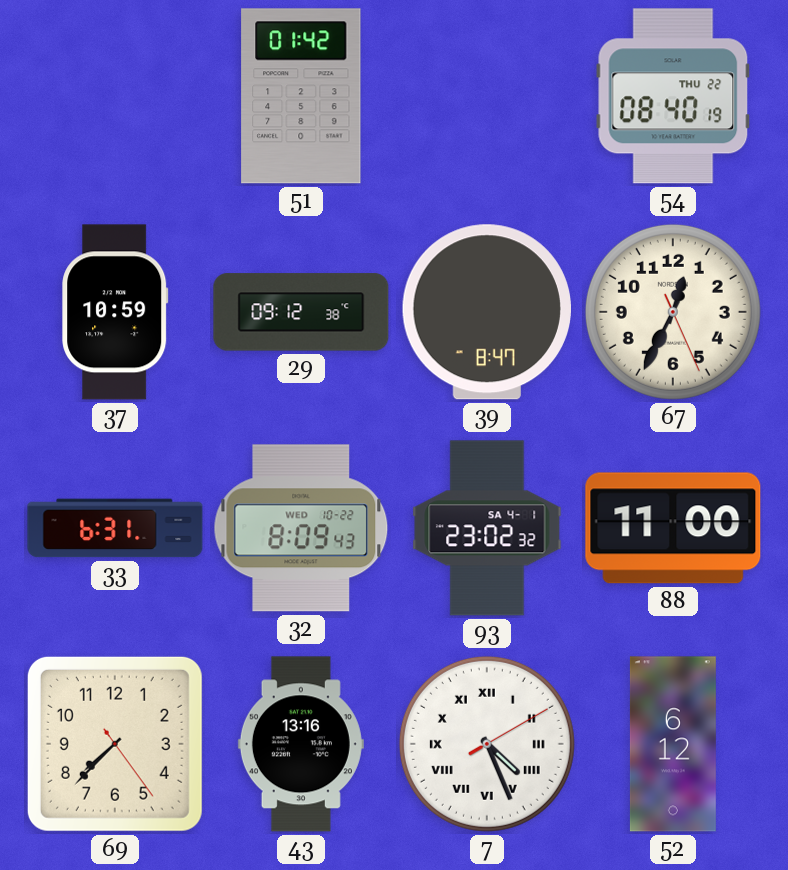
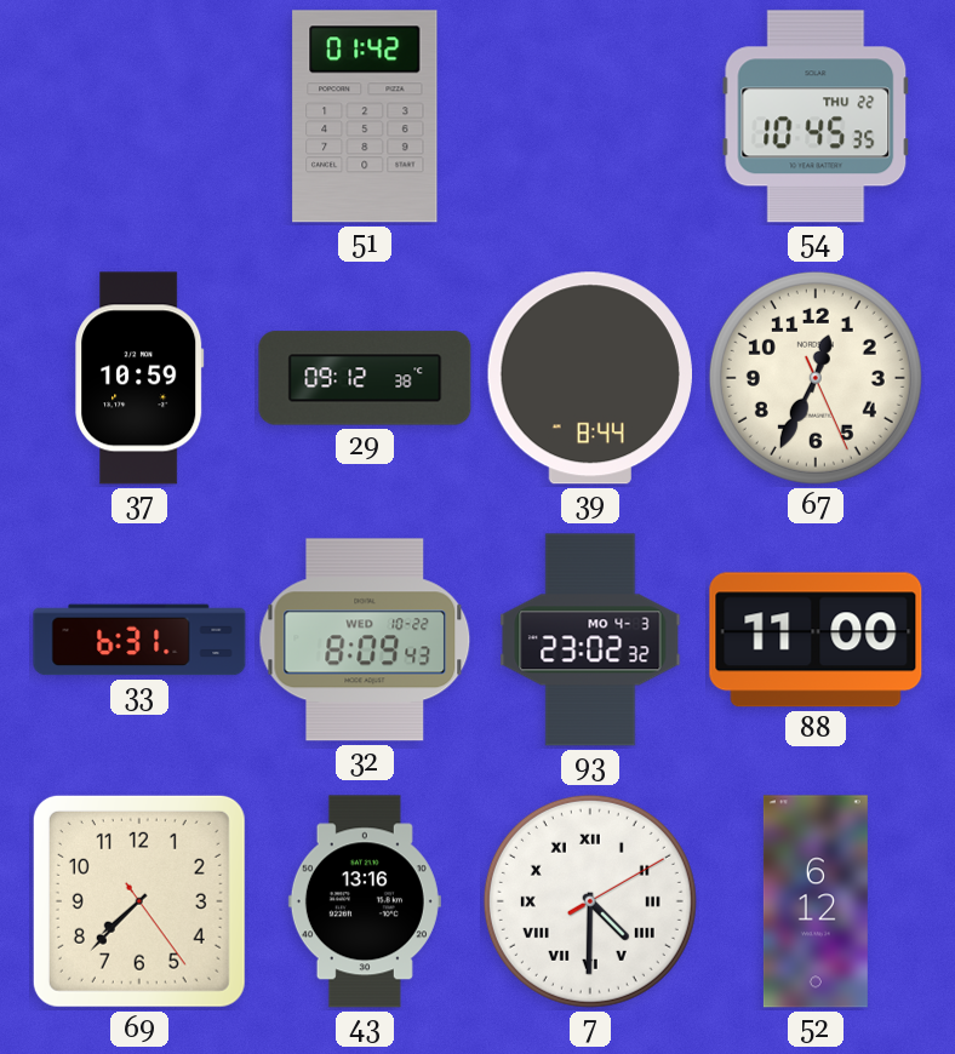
54: 08:40 -> 10:45 (816, 116)
39: 8:47 -> 8:44 (590, 378)
93 date: SA 4-1 -> MO 4-3 (590, 640)
7: 4:26 -> 4:30 (590, 901)
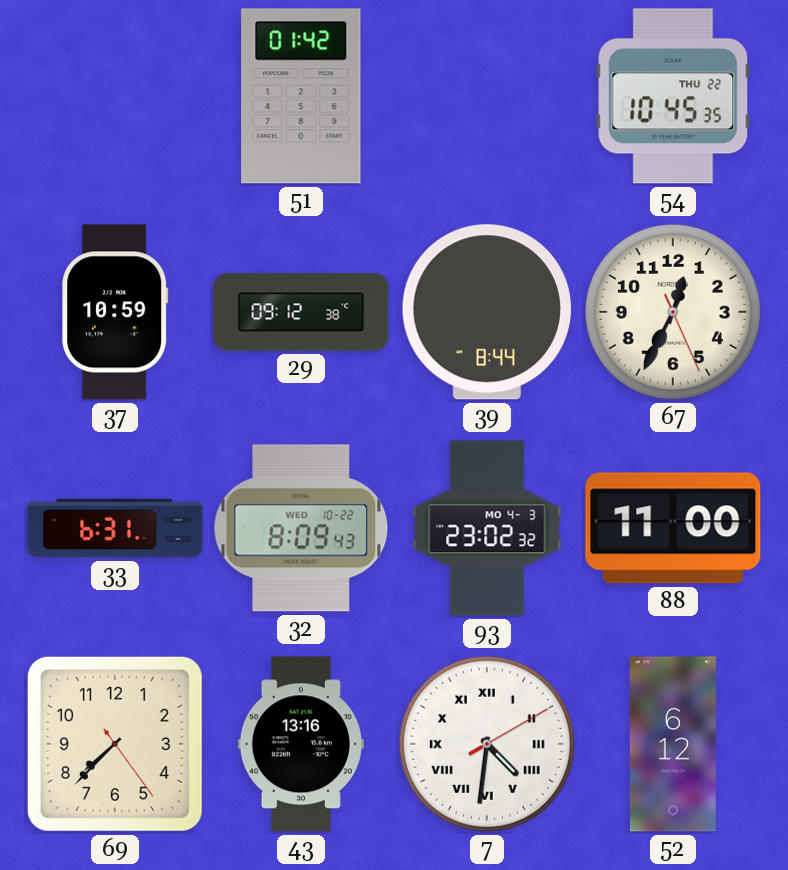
7: 4:30 -> 4:31 (487, 744)
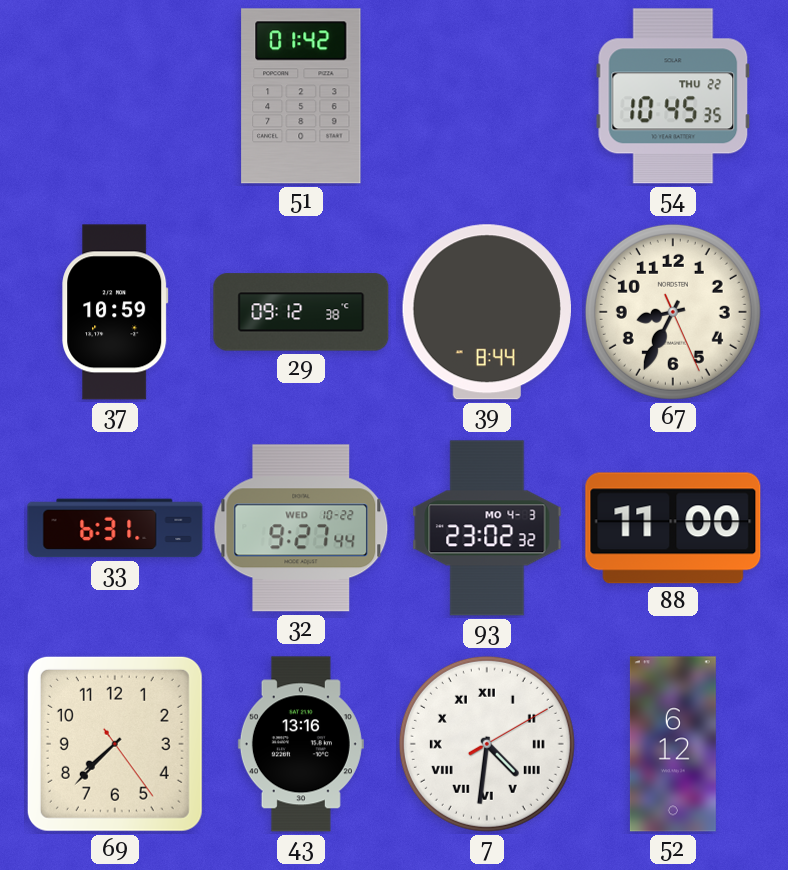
67: 12:34 -> 8:34 (673, 312)
32: 8:09 -> 9:27 (301, 528)
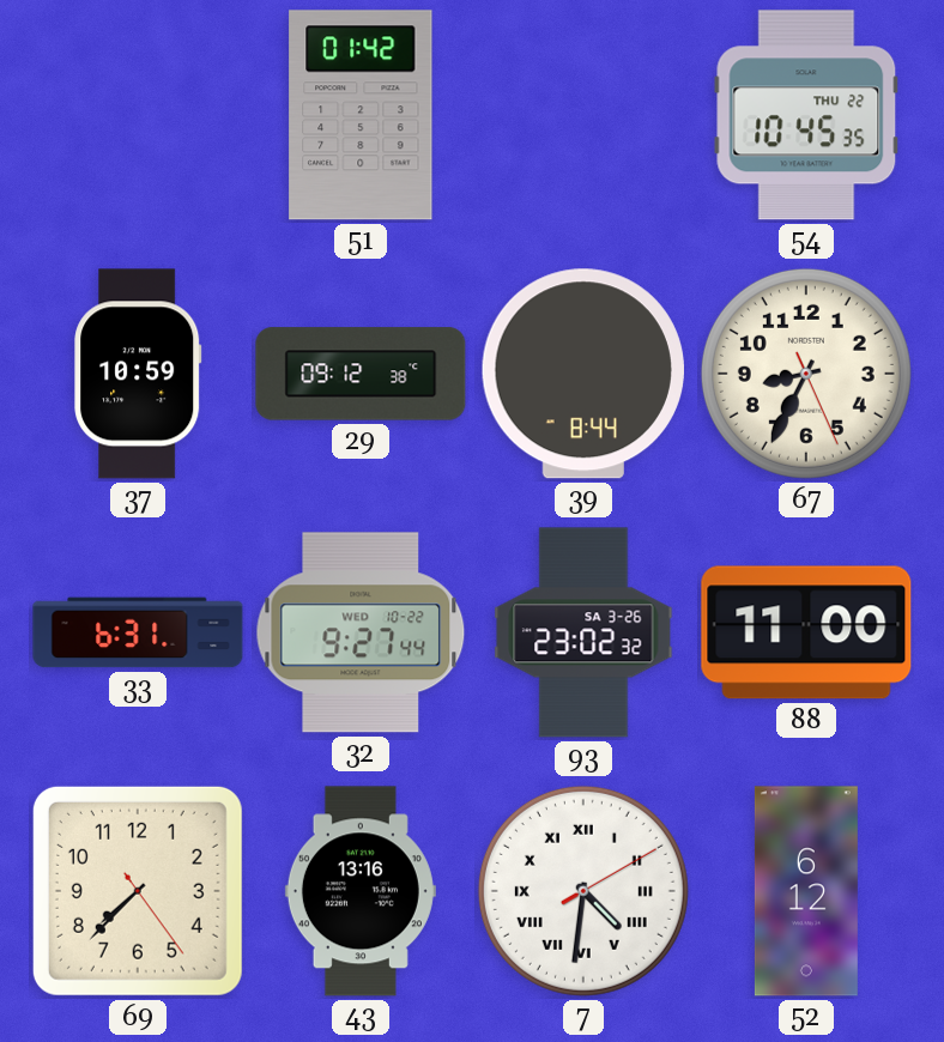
93 date: MO 4-3 -> SA 3-26 (583, 632)
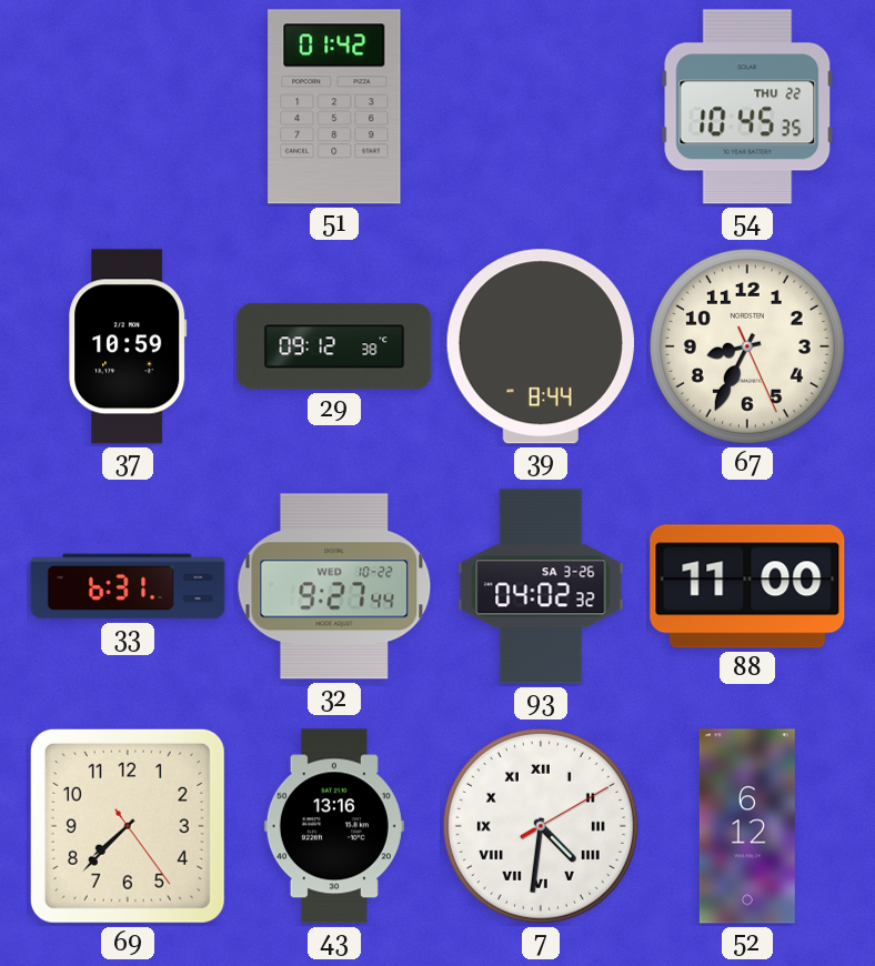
93: 23:02 -> 04:02 (541, 586)
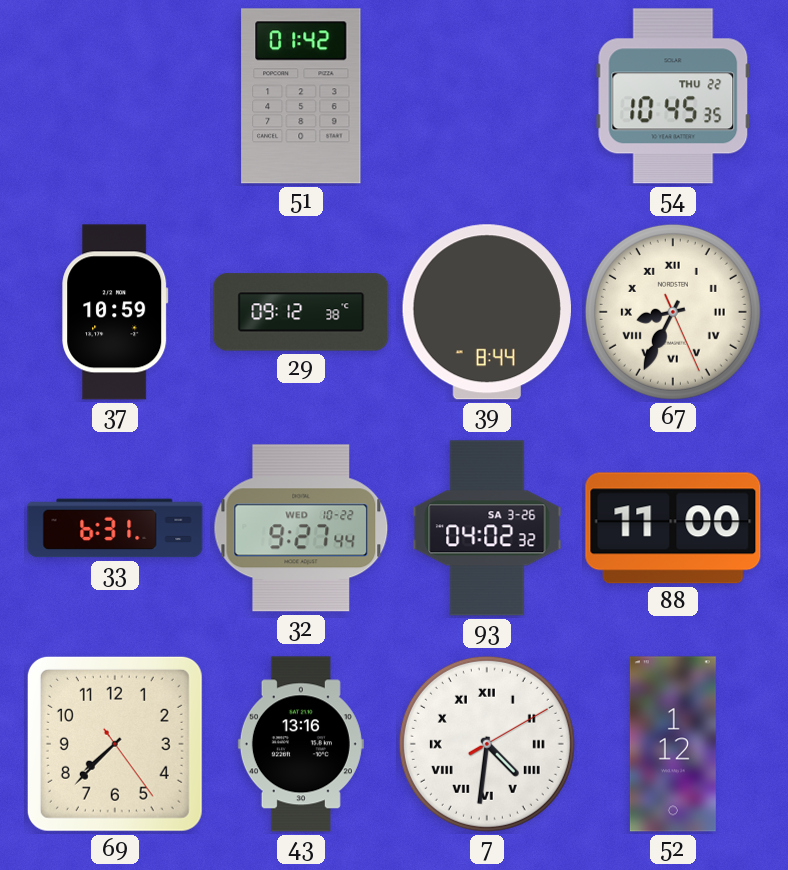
67 numerals: Arabic -> Roman (673, 312)
52: 6:12 -> 1:12 (673, 744)
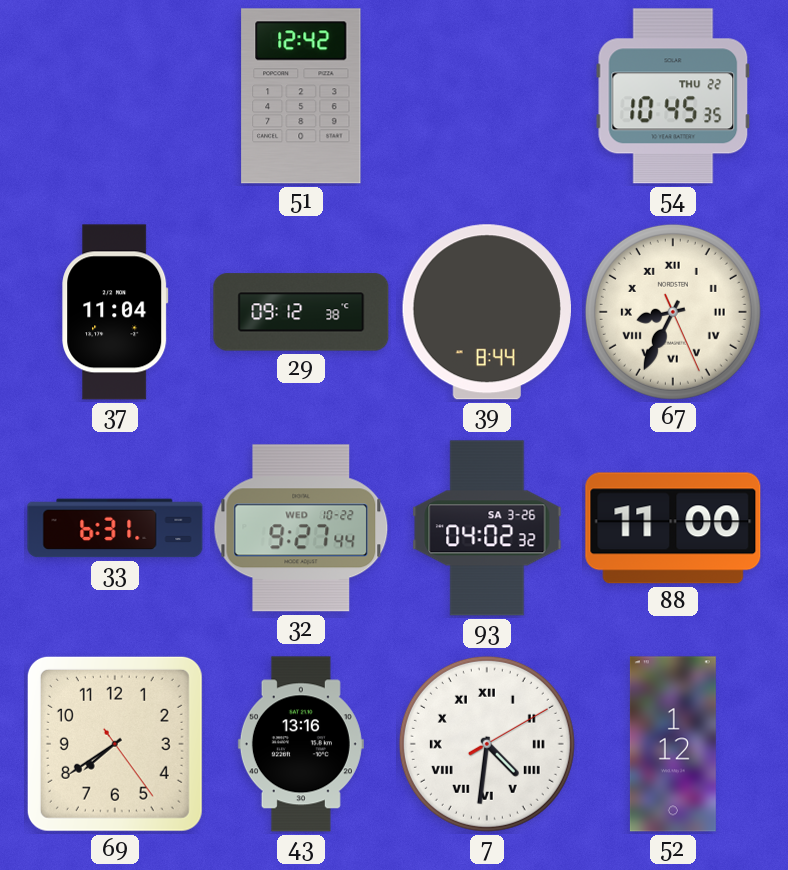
51: 01:42 -> 12:42 (301, 96)
37: 10:59 -> 11:04 (115, 312)
69: 7:37 -> 7:39 (115, 744)
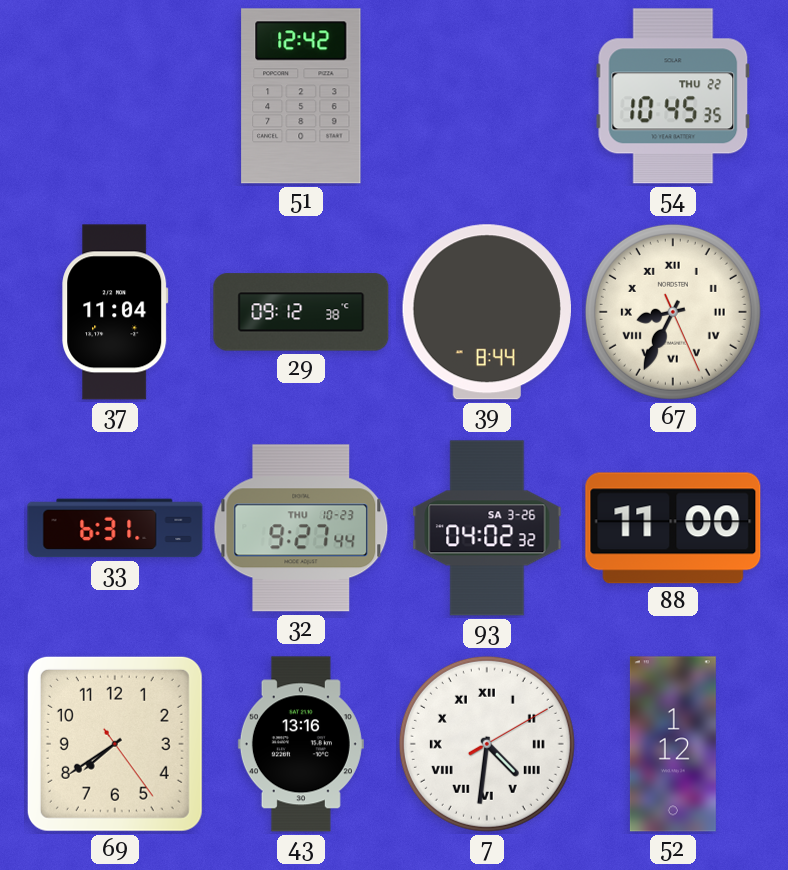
32 date: WED 10-22 -> THU 10-23 (301, 528)
